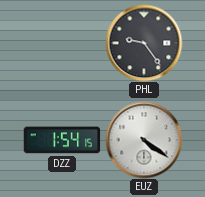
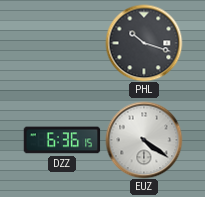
PHL: 9:24 -> 10:18 (144, 43)
DZZ: 1:54 -> 6:36 (62, 140)
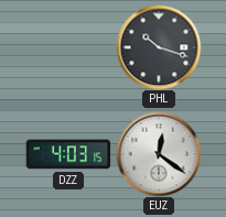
DZZ: 6:36 -> 4:03 (68, 154)
EUZ: 4:21 -> 12:21 (159, 154)
